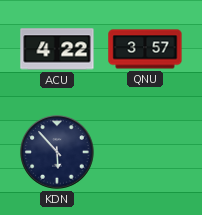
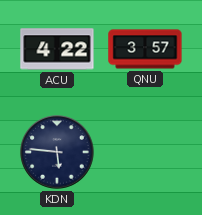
KDN: 5:53 -> 5:46 (57, 152)
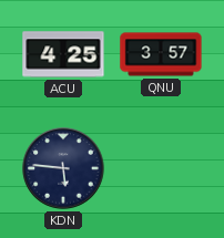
ACU: 4:22 -> 4:25 (63, 54)
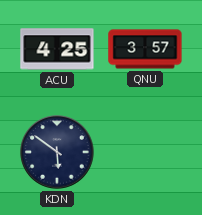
KDN: 5:46 -> 5:51 (57, 152)
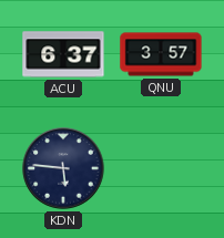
ACU: 4:25 -> 6:37 (63, 54)
KDN: 5:51 -> 5:46 (63, 168)
